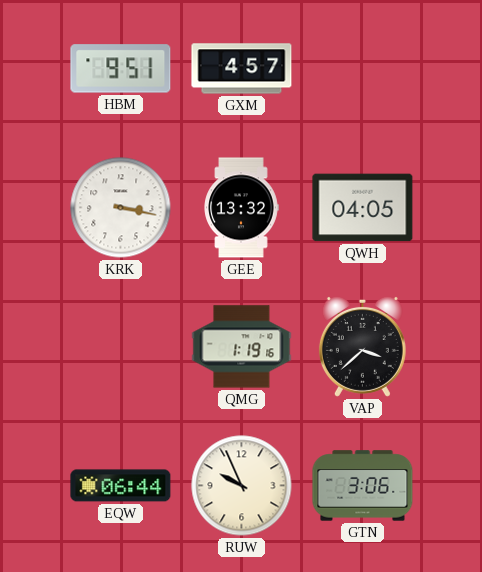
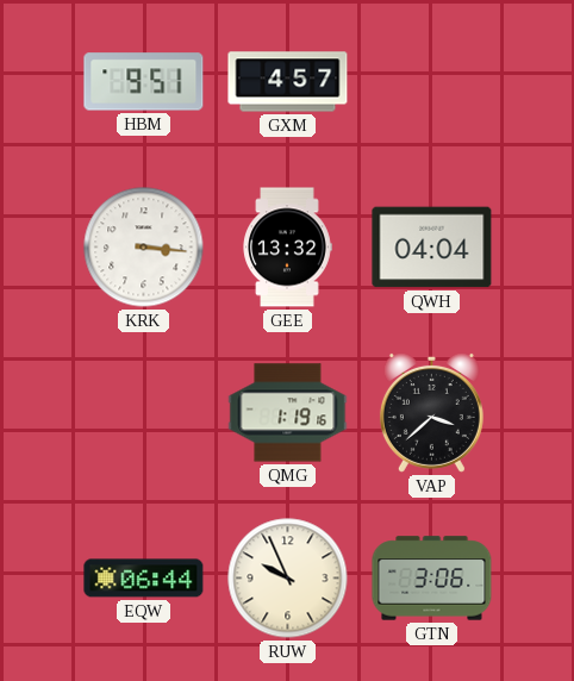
KRK: 3:17 -> 3:16 (144, 248)
QWH: 04:05 -> 04:04 (432, 248)
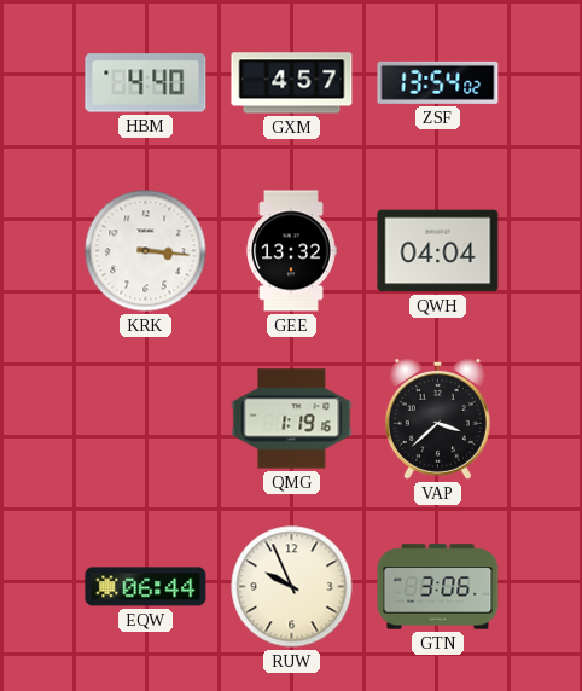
HBM: 9:51 -> 4:40 (146, 83)
ZSF: none -> 13:54 (438, 82)
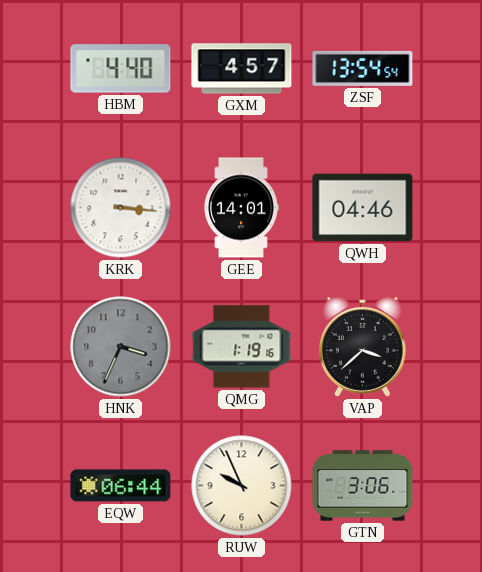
ZSF: 13:54:02 -> 13:54:54 (363, 68)
GEE: 13:32 -> 14:01 (241, 208)
QWH: 04:04 -> 04:46 (363, 208)
HNK: none -> 3:34 (121, 347)
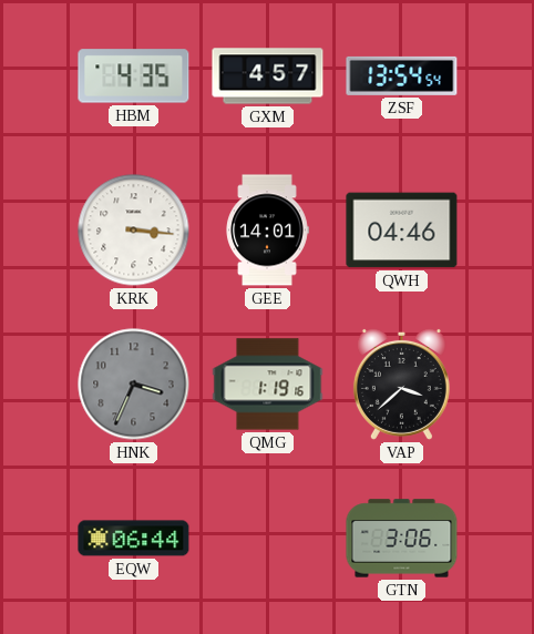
HBM: 4:40 -> 4:35 (134, 76)
RUW: 9:56 -> none (242, 486)
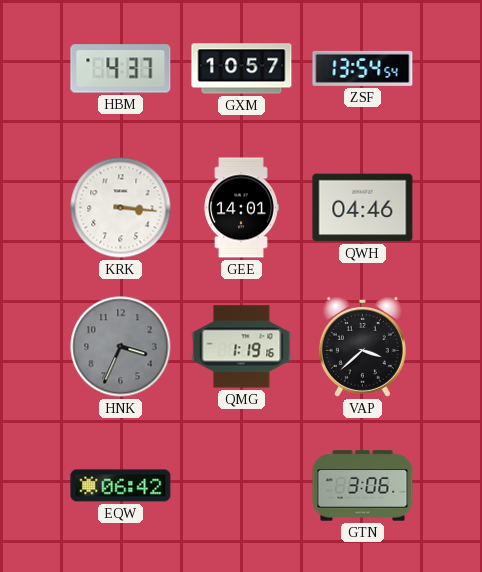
HBM: 4:35 -> 4:37 (121, 69)
GXM: 4:57 -> 10:57 (242, 69)
EQW: 06:44 -> 06:42 (121, 486)
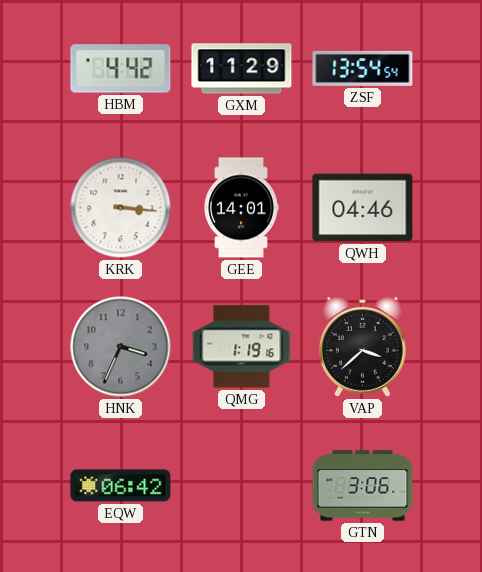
HBM: 4:37 -> 4:42 (121, 69)
GXM: 10:57 -> 11:29 (242, 69)
